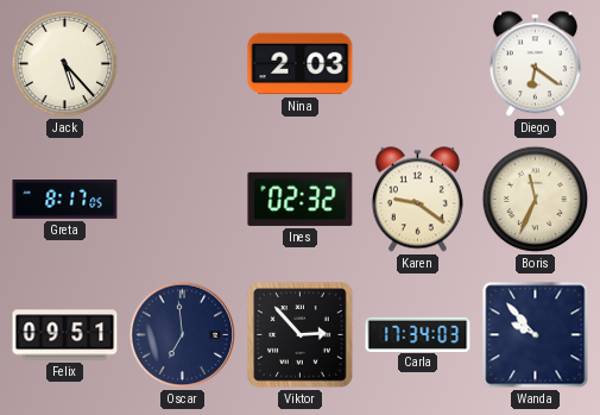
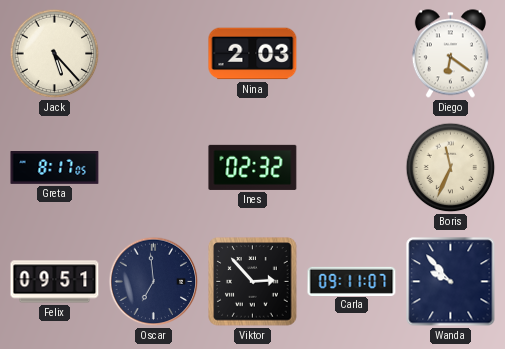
Karen: 9:21 -> none (417, 200)
Carla: 17:34 -> 09:11 (352, 281)
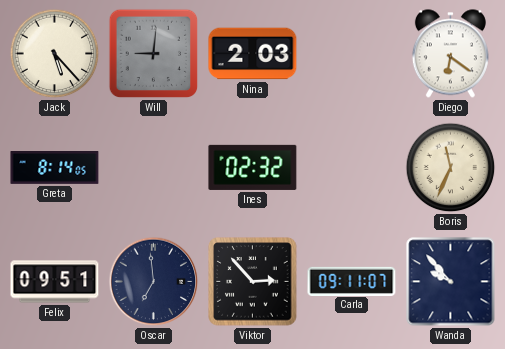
Will: none -> 9:01 (154, 54)
Greta: 8:17 -> 8:14 (55, 168)
